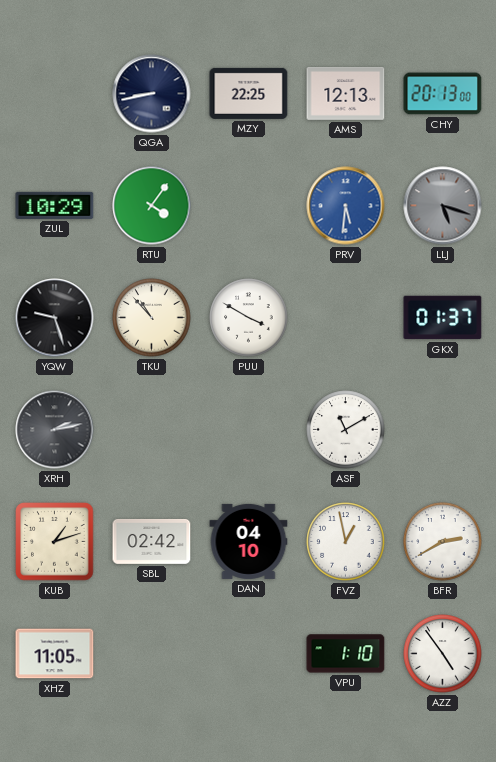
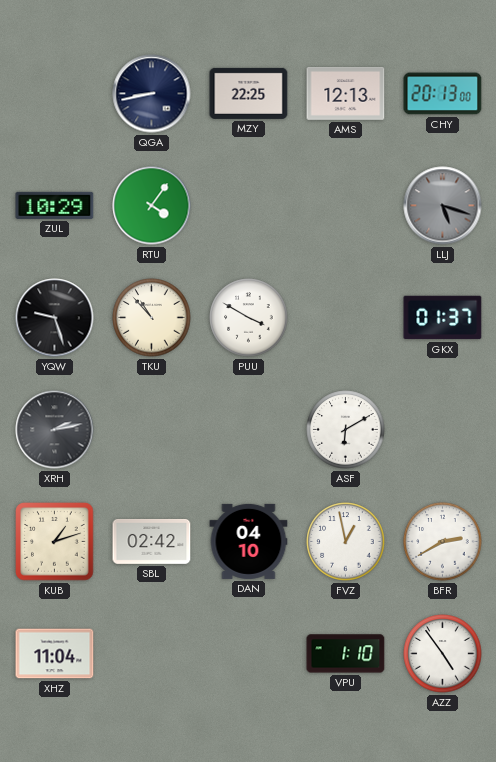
PRV: 5:31 -> none (346, 206)
ASF: 11:10 -> 6:10 (346, 430)
XHZ: 11:05 -> 11:04 (55, 654)
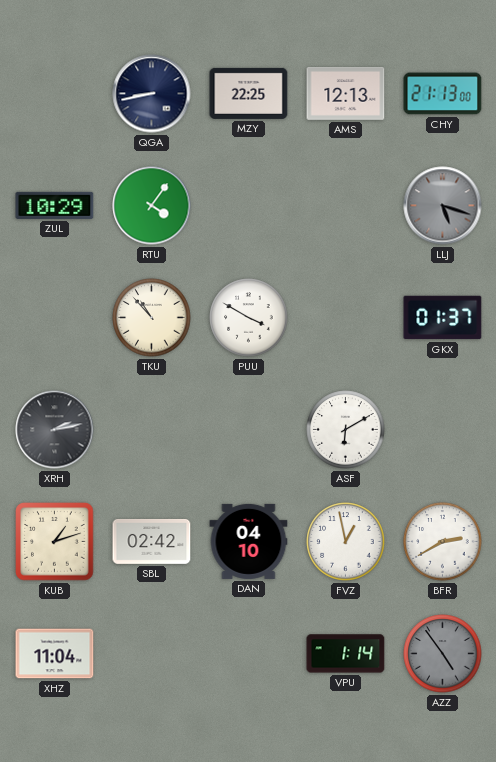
CHY: 20:13 -> 21:13 (443, 94)
YQW: 9:27 -> none (55, 318)
VPU: 1:10 -> 1:14 (346, 654)
AZZ dial: white -> grey (443, 654)
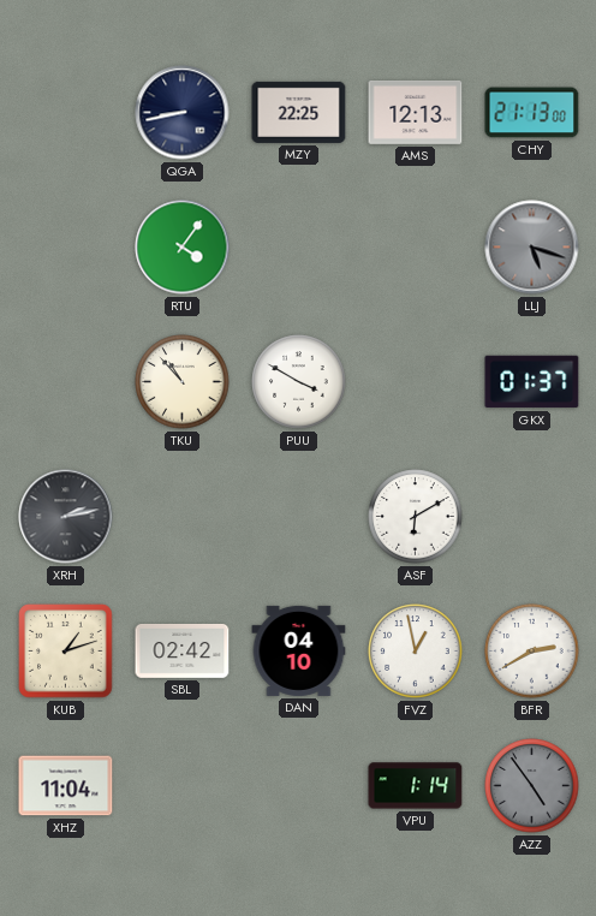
ZUL: 10:29 -> none (55, 205)
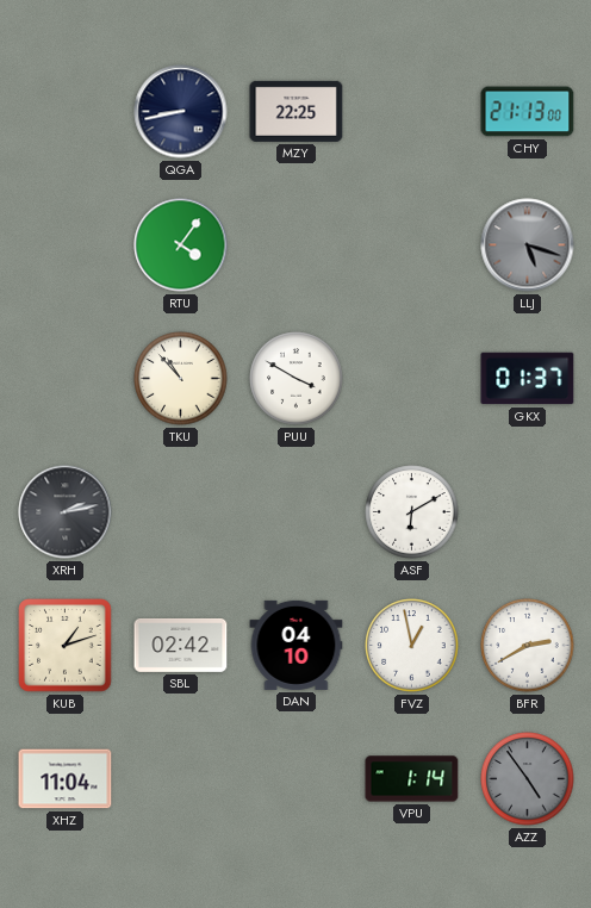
AMS: 12:13 -> none (416, 112)
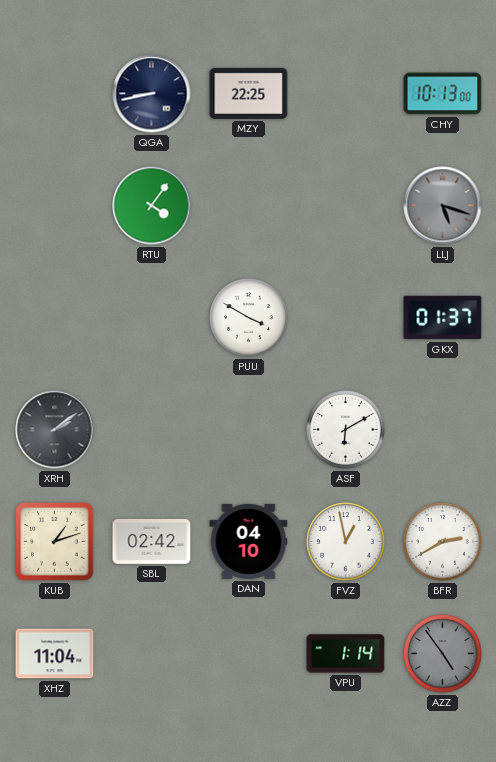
CHY: 21:13 -> 10:13 (443, 94)
TKU: 10:53 -> none (181, 379)
XRH: 2:13 -> 2:09 (55, 430)
